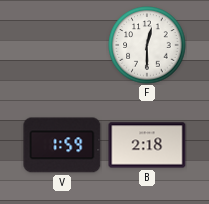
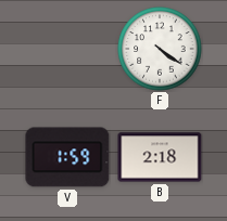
F: 12:30 -> 4:21 (160, 49)
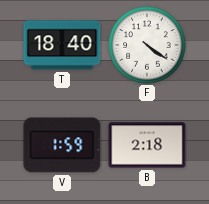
T: none -> 18:40 (62, 45)
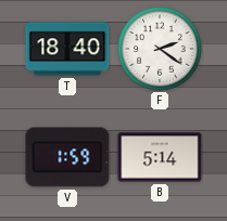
F: 4:21 -> 2:21 (160, 49)
B: 2:18 -> 5:14 (160, 157)
